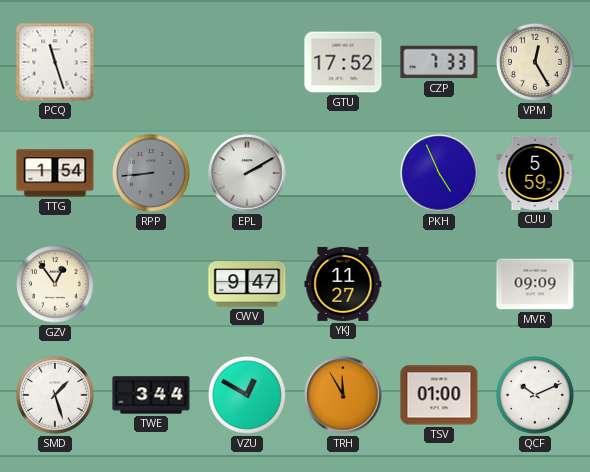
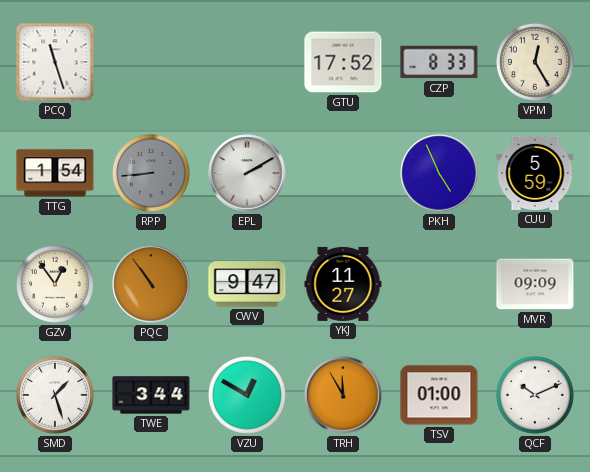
CZP: 7:33 -> 8:33 (439, 62)
PQC: none -> 10:54 (151, 284)
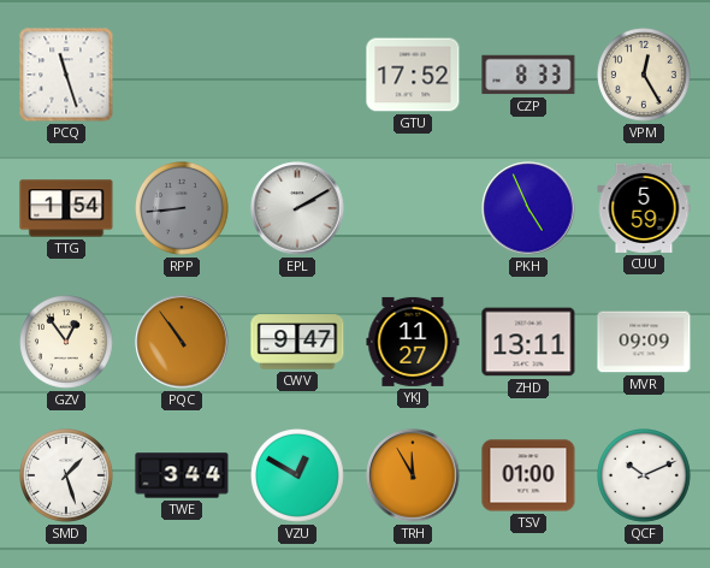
ZHD: none -> 13:11 (528, 342)
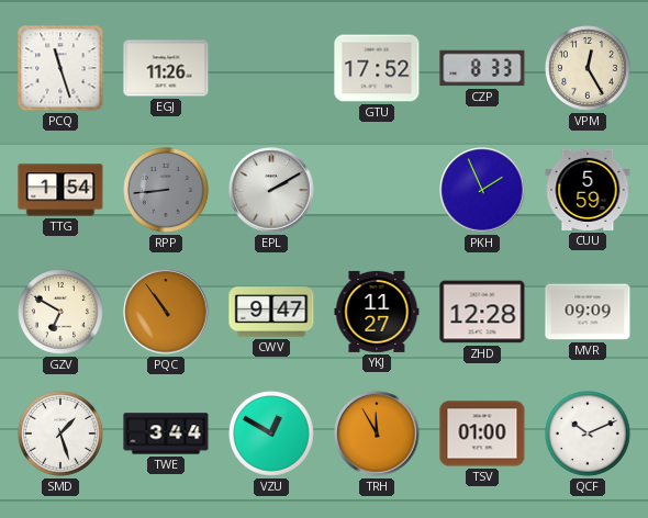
EGJ: none -> 11:26 (166, 68)
PKH: 4:56 -> 1:56 (482, 190)
GZV: 12:54 -> 6:50 (62, 313)
ZHD: 13:11 -> 12:28 (482, 312)
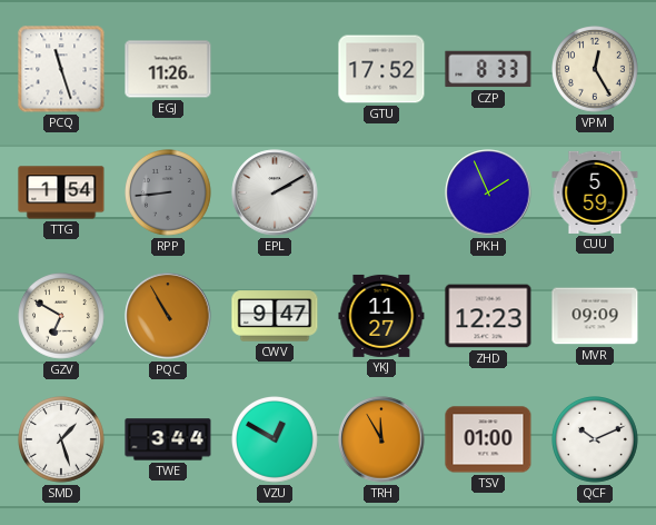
PQC: 10:54 -> 10:55 (168, 316)
ZHD: 12:28 -> 12:23 (488, 316)
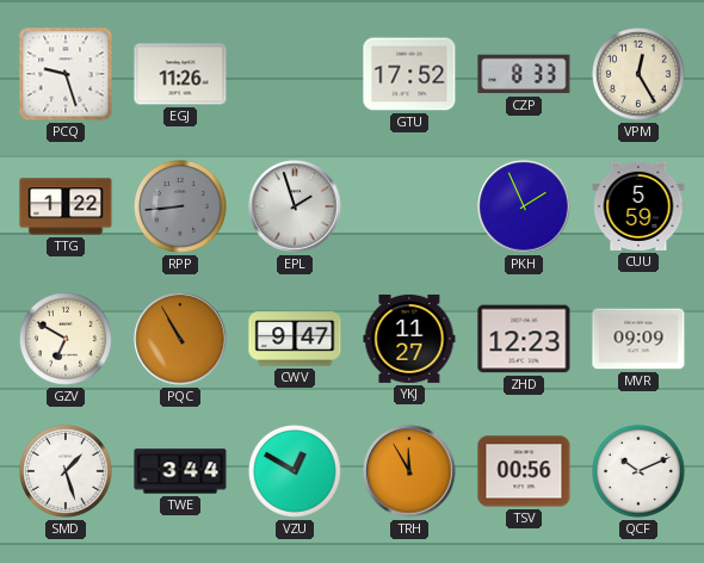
PCQ: 11:27 -> 9:27 (66, 74)
TTG: 1:54 -> 1:22 (66, 206)
EPL: 2:10 -> 1:57 (295, 206)
TSV: 01:00 -> 00:56 (524, 471)
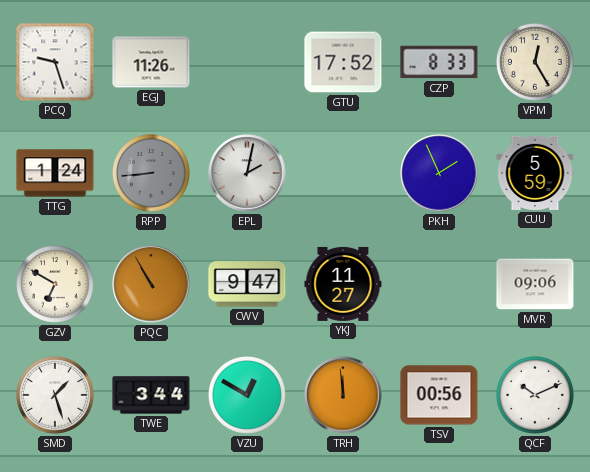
TTG: 1:22 -> 1:24 (55, 173)
EPL: 1:57 -> 2:02 (247, 173)
ZHD: 12:23 -> none (524, 339)
MVR: 09:09 -> 09:06 (535, 284)
TRH: 11:55 -> 11:59 (343, 395)
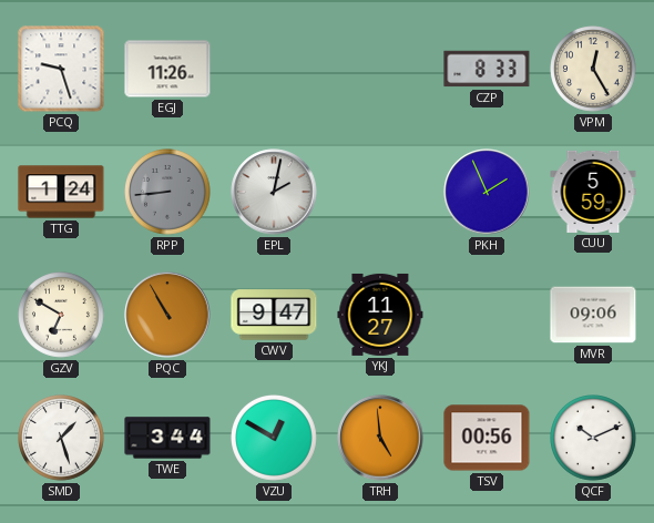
GTU: 17:52 -> none (343, 62)
TRH: 11:59 -> 4:59 (380, 438)
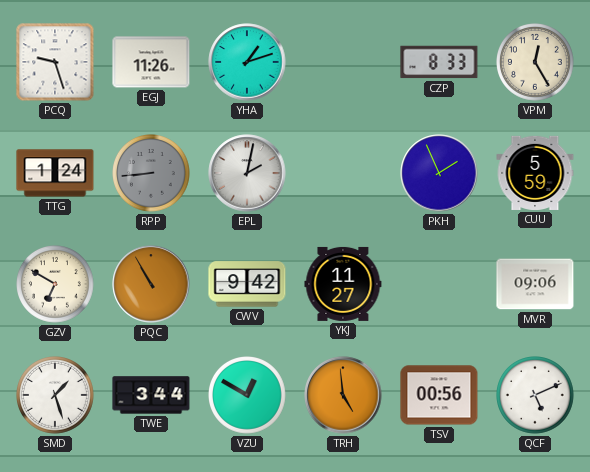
YHA: none -> 1:12 (247, 62)
CWV: 9:47 -> 9:42 (247, 284)
QCF: 10:11 -> 5:11 (536, 396)
